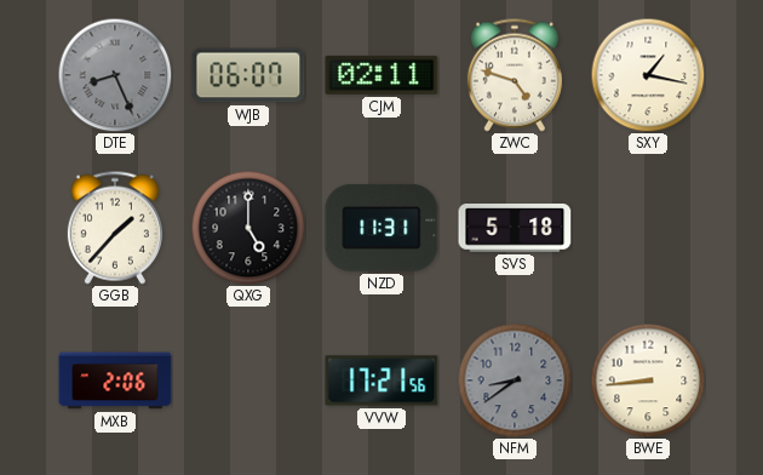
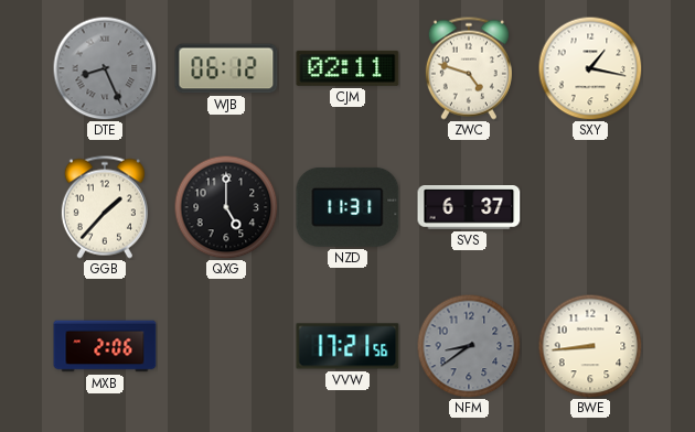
WJB: 06:07 -> 06:12 (226, 68)
SVS: 5:18 -> 6:37 (469, 208)
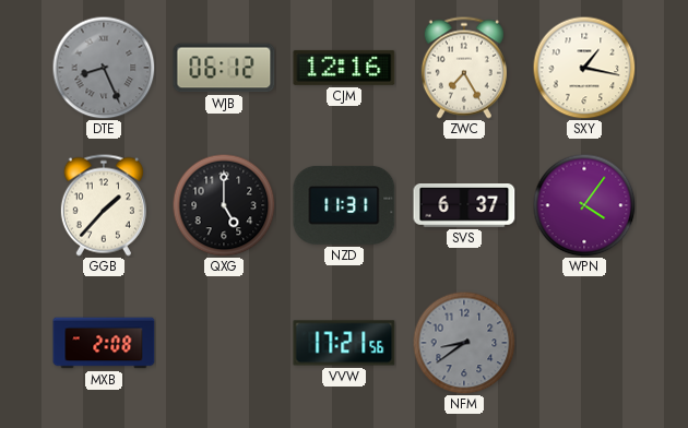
CJM: 02:11 -> 12:16 (344, 68)
ZWC: 4:48 -> 7:25 (464, 68)
WPN: none -> 4:06 (584, 205)
MXB: 2:06 -> 2:08 (104, 343)
BWE: 8:44 -> none (590, 346)
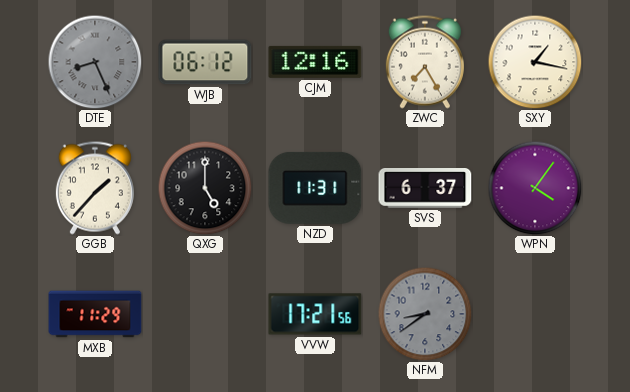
MXB: 2:08 -> 11:29 (95, 314)
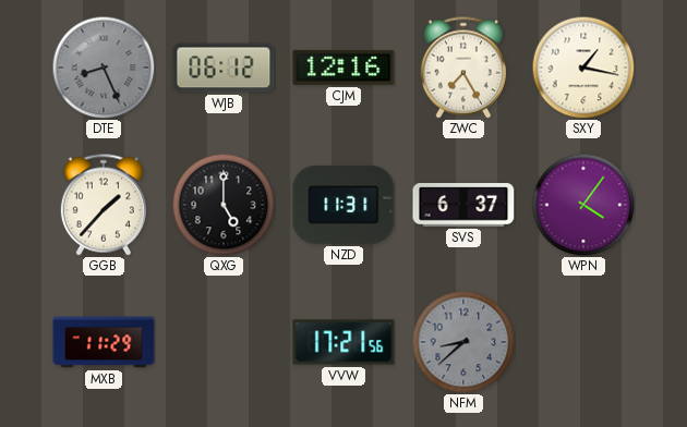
NFM: 8:39 -> 8:38 (463, 342)
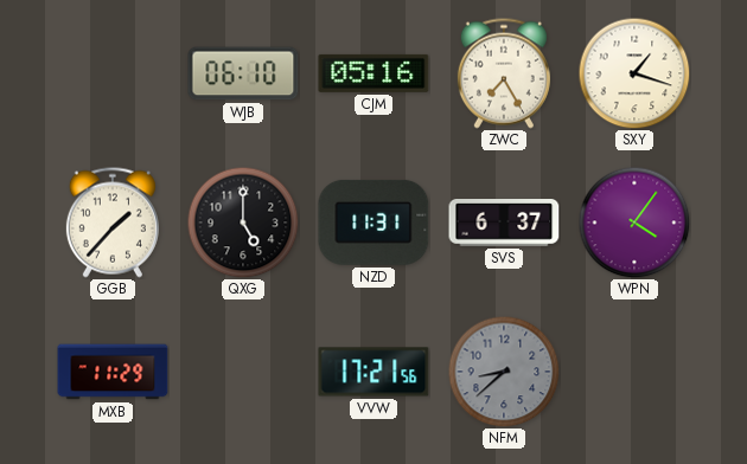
DTE: 8:26 -> none (104, 68)
WJB: 06:12 -> 06:10 (243, 73)
CJM: 12:16 -> 05:16 (373, 73)
SXY: 1:17 -> 1:18 (634, 73)
